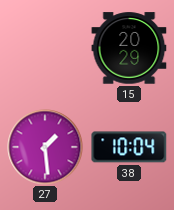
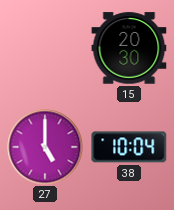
15: 20:29 -> 20:30 (129, 48)
27: 1:29 -> 5:00 (45, 147)
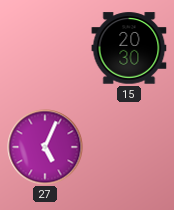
27: 5:00 -> 5:04 (45, 147)
38: 10:04 -> none (129, 147)
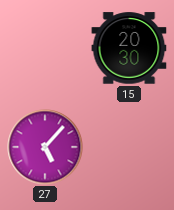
27: 5:04 -> 5:07 (45, 147)
